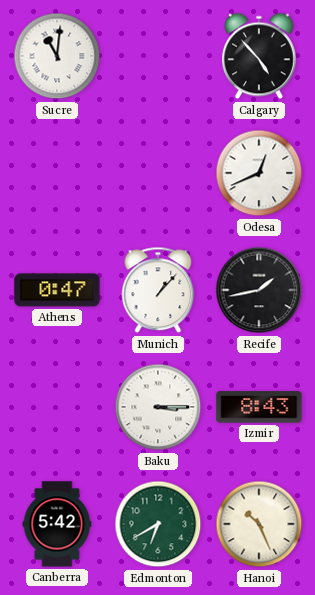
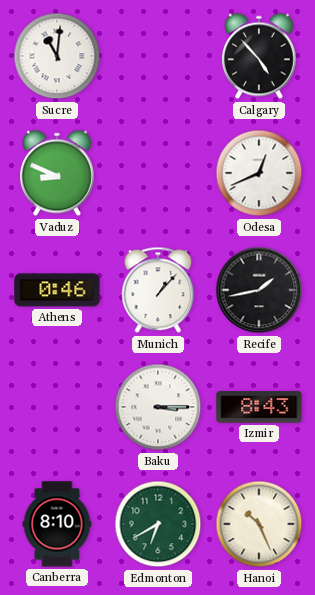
Vaduz: none -> 8:49 (58, 173)
Athens: 0:47 -> 0:46 (57, 290)
Canberra: 5:42 -> 8:10 (57, 524)
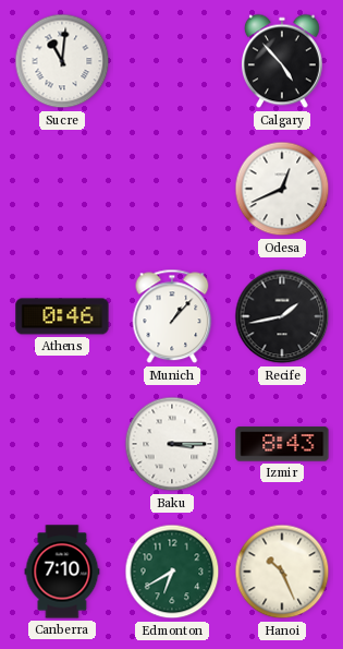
Vaduz: 8:49 -> none (58, 173)
Canberra: 8:10 -> 7:10 (62, 572)
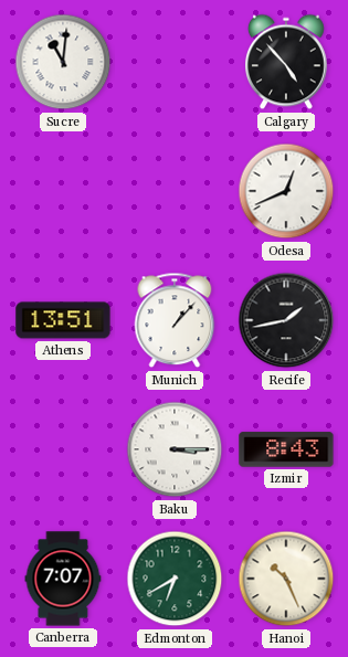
Athens: 0:46 -> 13:51 (63, 320)
Canberra: 7:10 -> 7:07 (63, 579)
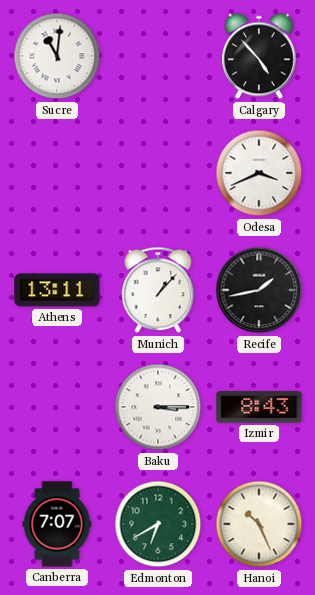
Odesa: 12:41 -> 3:41 (259, 173)
Athens: 13:51 -> 13:11 (57, 290)
